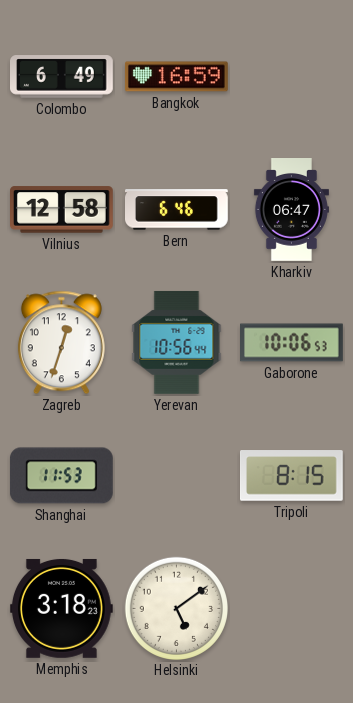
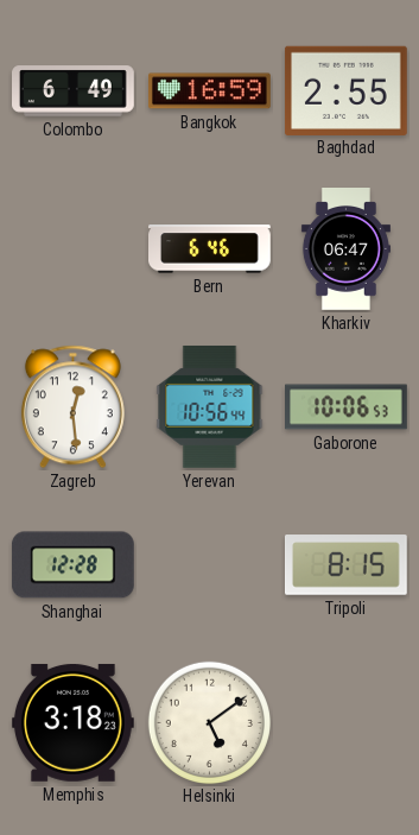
Baghdad: none -> 2:55 (345, 90)
Vilnius: 12:58 -> none (62, 210)
Zagreb: 12:33 -> 12:29 (72, 407)
Shanghai: 11:53 -> 12:28 (72, 565)
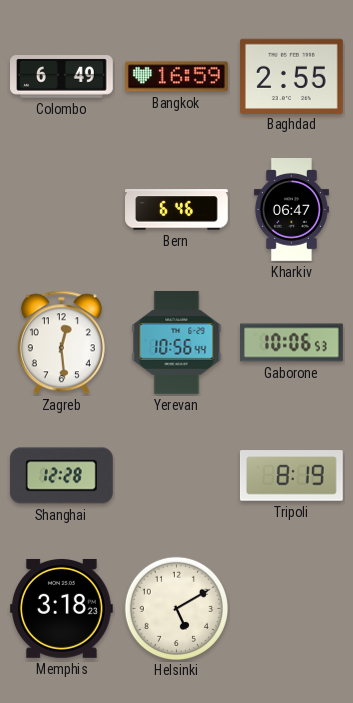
Tripoli: 8:15 -> 8:19 (292, 476)
Helsinki: 5:09 -> 5:10 (176, 608)
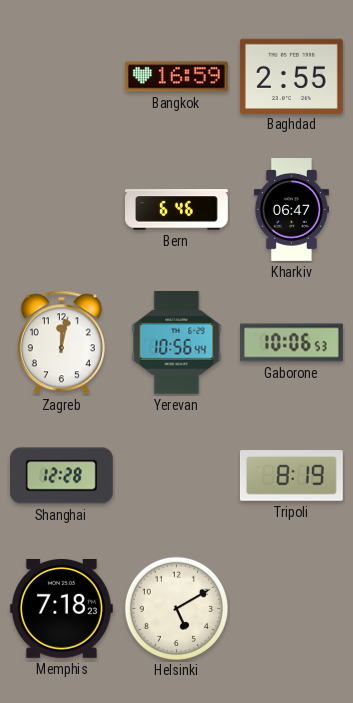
Colombo: 6:49 -> none (62, 77)
Zagreb: 12:29 -> 12:02 (61, 343)
Memphis: 3:18 -> 7:18 (61, 608)
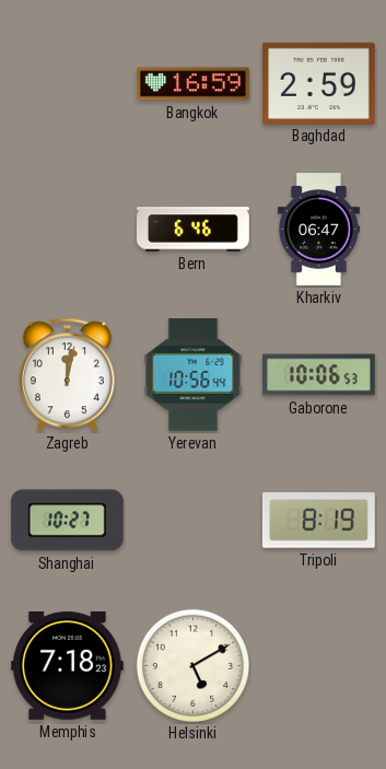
Baghdad: 2:55 -> 2:59 (318, 83)
Shanghai: 12:28 -> 10:27 (67, 521)
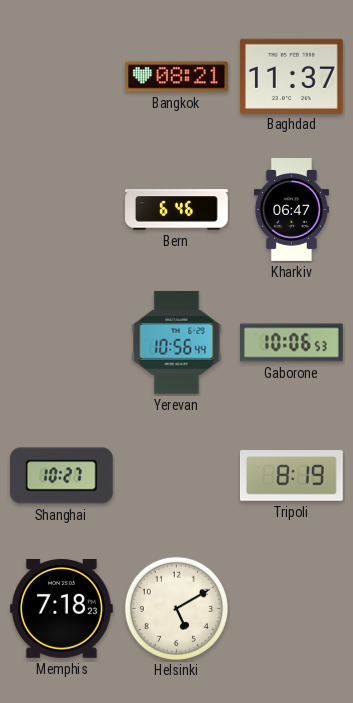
Bangkok: 16:59 -> 08:21 (176, 77)
Baghdad: 2:59 -> 11:37 (291, 76)
Zagreb: 12:02 -> none (67, 375)
